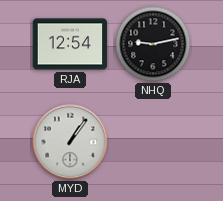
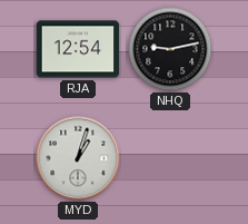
MYD: 1:06 -> 1:03 (78, 158)
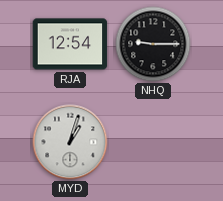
NHQ: 9:13 -> 9:15 (153, 44)
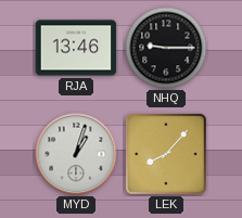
RJA: 12:54 -> 13:46 (76, 48)
LEK: none -> 8:07 (166, 154)
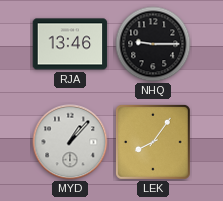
MYD: 1:03 -> 1:07 (70, 142)
LEK: 8:07 -> 8:06 (153, 142)
